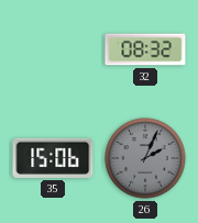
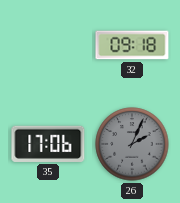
32: 08:32 -> 09:18 (132, 45)
35: 15:06 -> 17:06 (48, 144)
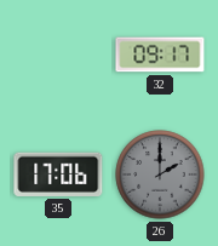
32: 09:18 -> 09:17 (160, 55)
26: 2:04 -> 2:00 (160, 175)
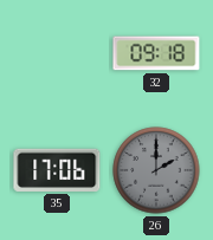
32: 09:17 -> 09:18 (156, 53)
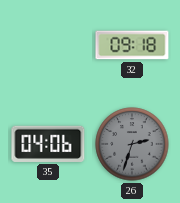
35: 17:06 -> 04:06 (48, 144)
26: 2:00 -> 2:33 (132, 144)
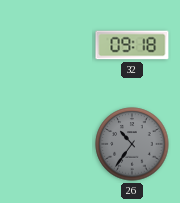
35: 04:06 -> none (48, 144)
26: 2:33 -> 10:36 (132, 144)
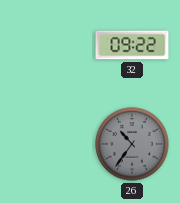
32: 09:18 -> 09:22 (132, 45)
